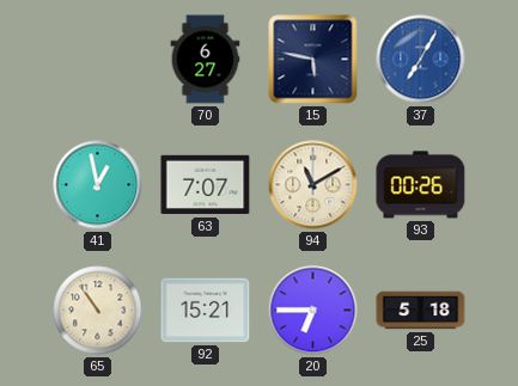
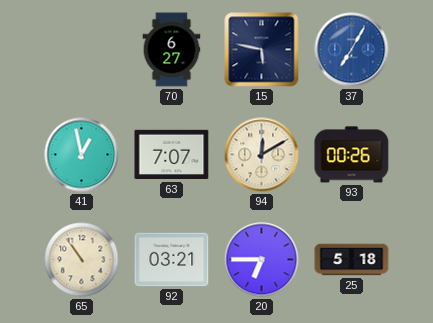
94: 11:10 -> 12:10 (262, 155)
92: 15:21 -> 03:21 (172, 260)
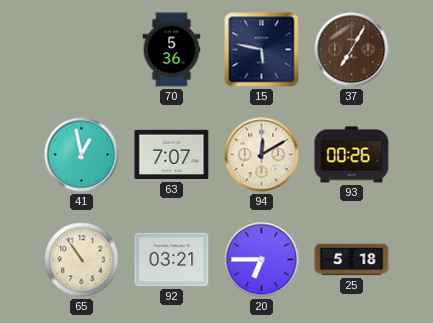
70: 6:27 -> 5:36 (172, 50)
37 dial: blue -> brown (352, 50)
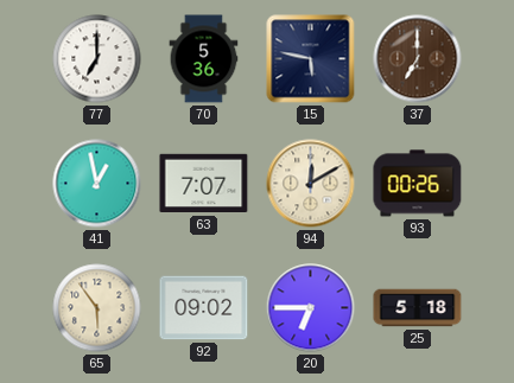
77: none -> 7:00 (97, 59)
37: 7:05 -> 7:00 (418, 59)
65: 10:54 -> 5:54 (97, 308)
92: 03:21 -> 09:02 (204, 308)
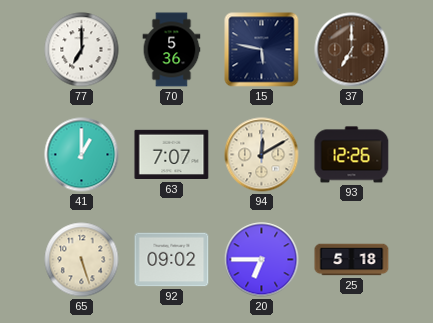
41: 12:58 -> 1:00 (82, 155)
93: 00:26 -> 12:26 (352, 155)
65: 5:54 -> 5:27 (82, 260)
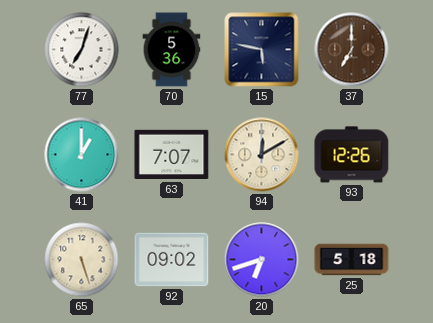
77: 7:00 -> 7:03 (82, 50)
20: 6:45 -> 6:42 (262, 260)
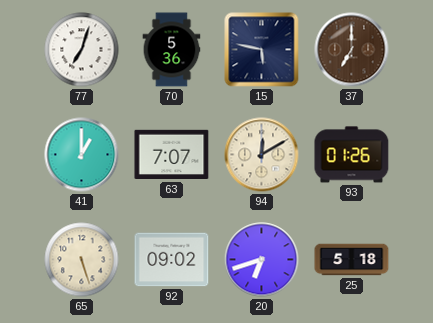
93: 12:26 -> 01:26 (352, 155)
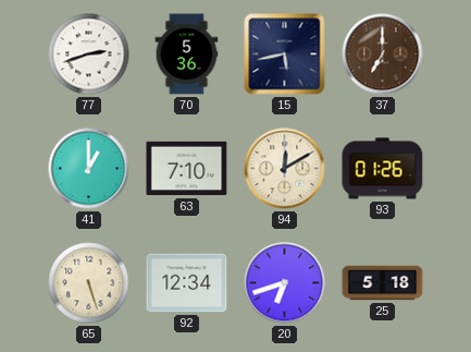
77: 7:03 -> 2:42 (89, 54)
15: 5:47 -> 5:43 (285, 54)
63: 7:07 -> 7:10 (187, 169)
92: 09:02 -> 12:34 (187, 283)
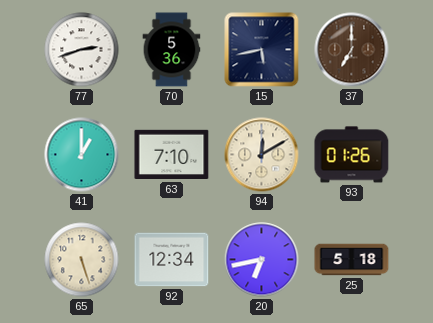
20: 6:42 -> 6:43 (262, 260)
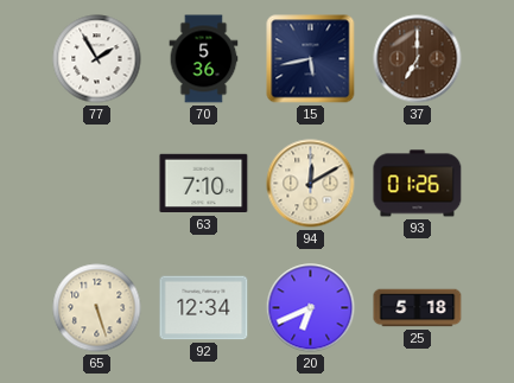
77: 2:42 -> 1:55 (97, 59)
41: 1:00 -> none (82, 155)
20: 6:43 -> 6:41 (311, 308)
